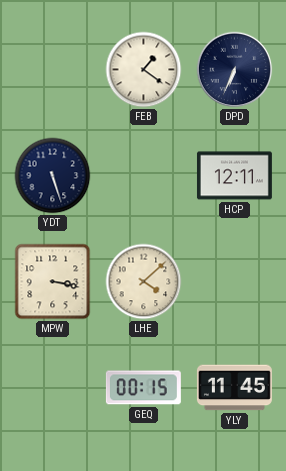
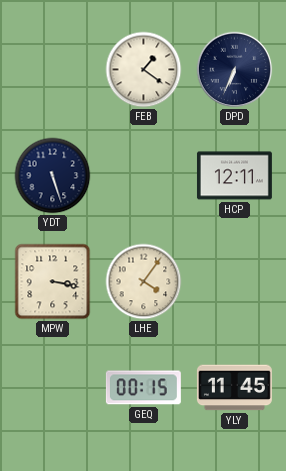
LHE: 4:08 -> 4:06 (144, 282)
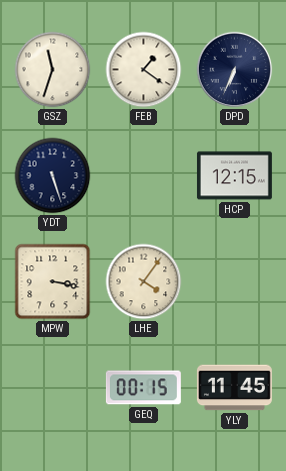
GSZ: none -> 11:33 (53, 70)
HCP: 12:11 -> 12:15 (234, 176)
